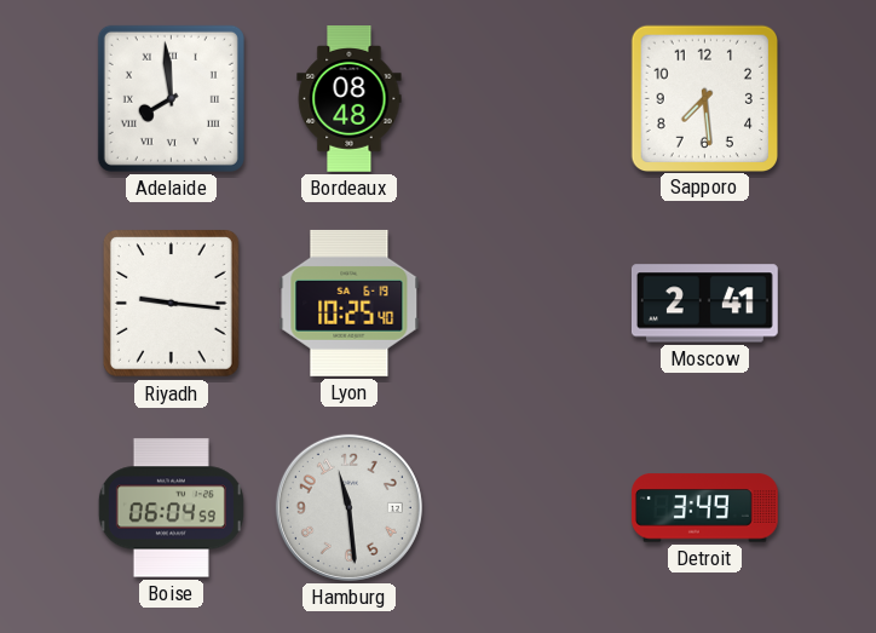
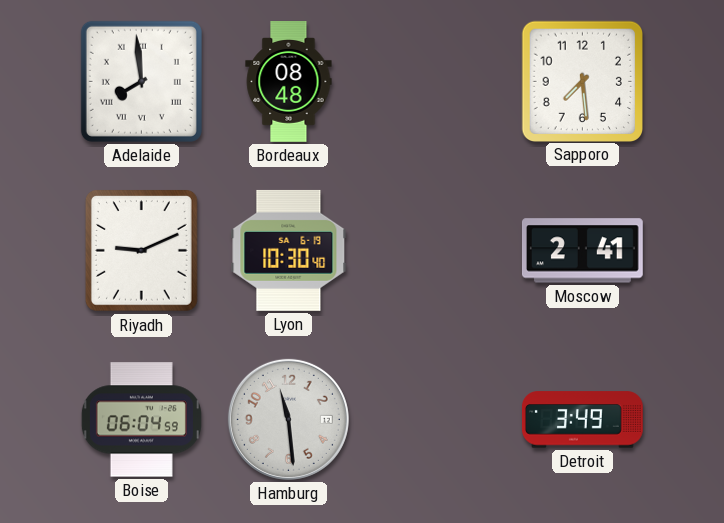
Riyadh: 9:16 -> 9:11 (141, 250)
Lyon: 10:25 -> 10:30 (289, 250)
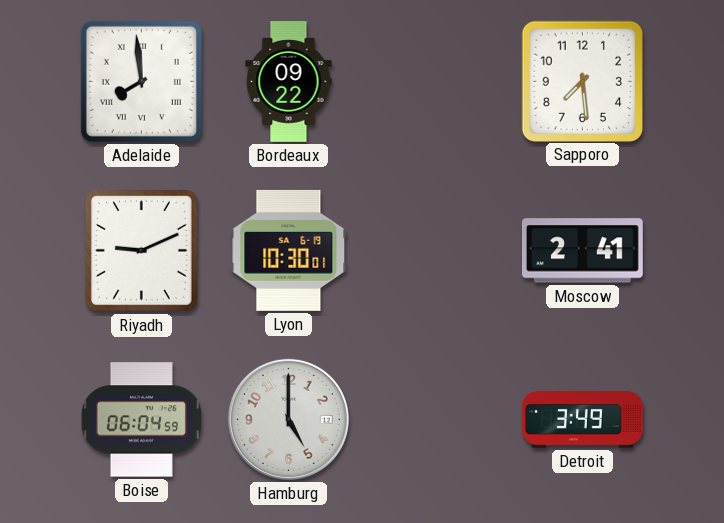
Bordeaux: 08:48 -> 09:22 (289, 82)
Lyon: 10:30:40 -> 10:30:01 (289, 250)
Hamburg: 11:29 -> 5:00 (288, 419)
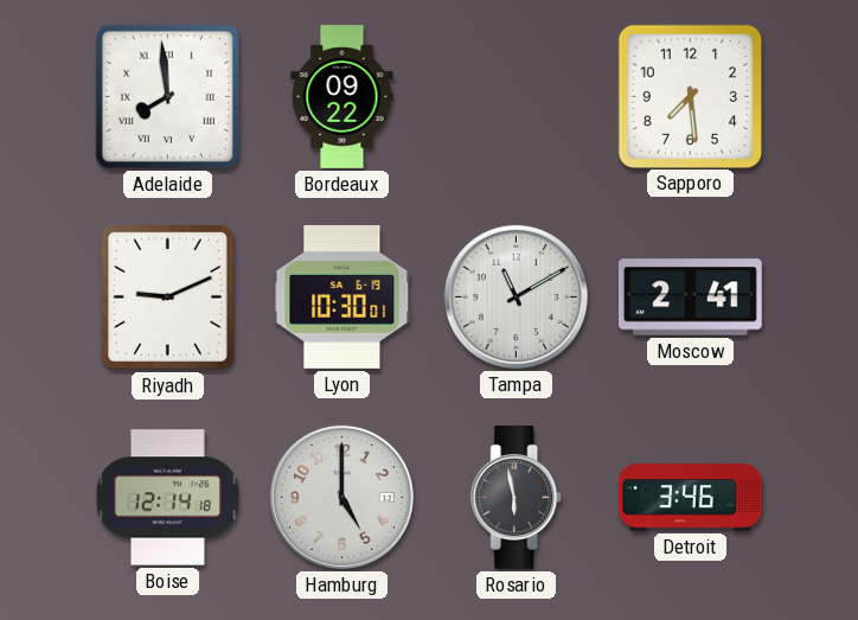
Tampa: none -> 11:10 (516, 296)
Boise: 06:04 -> 12:14 (167, 498)
Rosario: none -> 5:58 (517, 497)
Detroit: 3:49 -> 3:46 (690, 498)
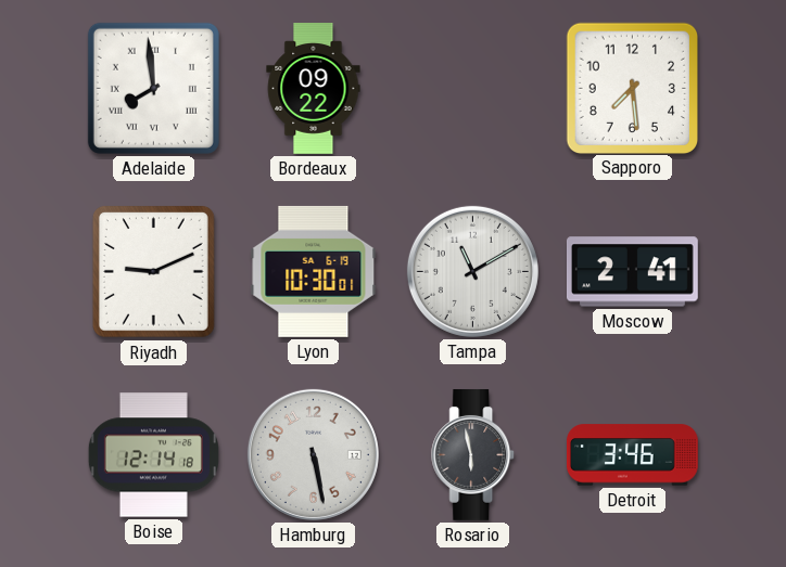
Hamburg: 5:00 -> 5:28 (313, 454)
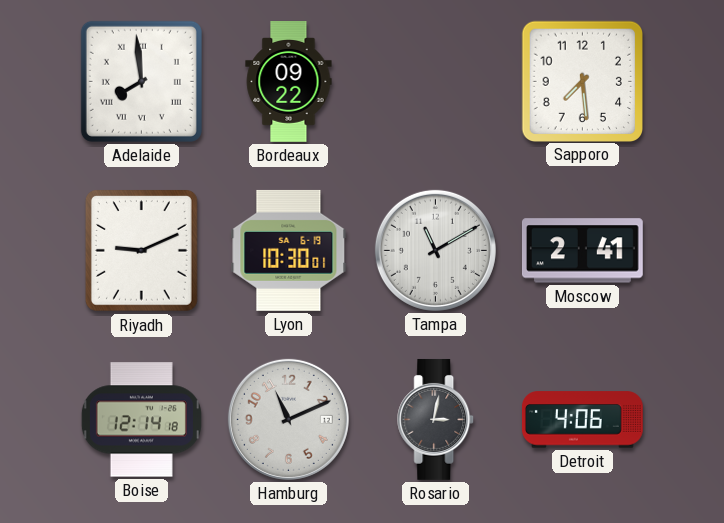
Hamburg: 5:28 -> 11:11 (288, 419)
Rosario: 5:58 -> 3:02 (436, 419)
Detroit: 3:46 -> 4:06 (582, 420)
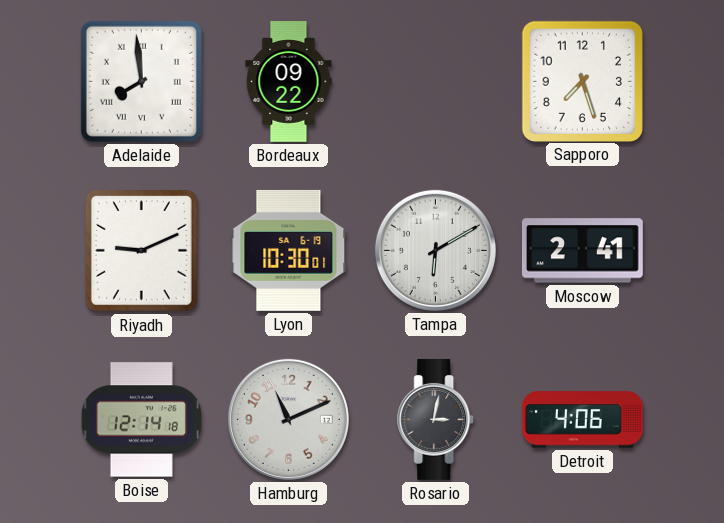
Sapporo: 7:29 -> 7:27 (582, 81)
Tampa: 11:10 -> 6:10 (435, 250)
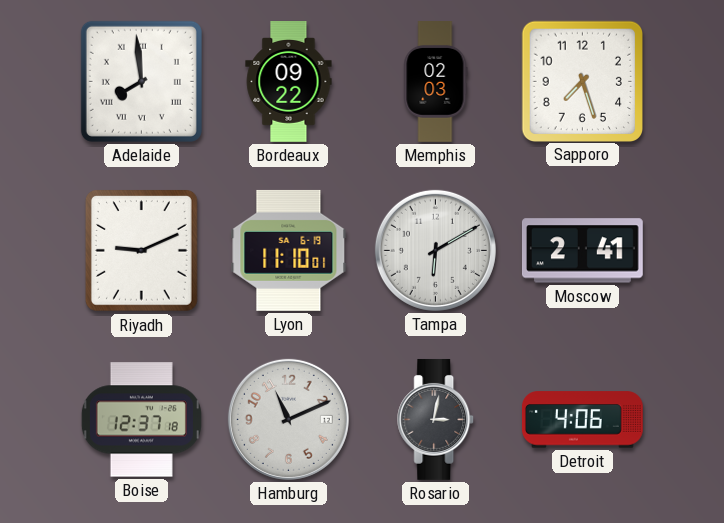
Memphis: none -> 02:03 (436, 82)
Lyon: 10:30 -> 11:10 (289, 250)
Boise: 12:14 -> 12:37 (141, 420)
